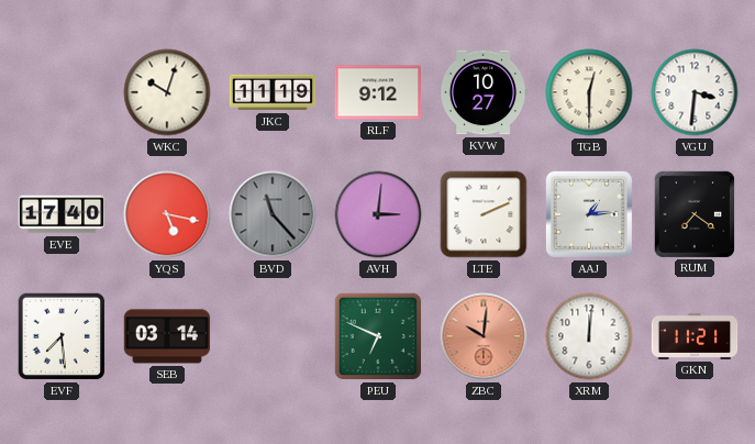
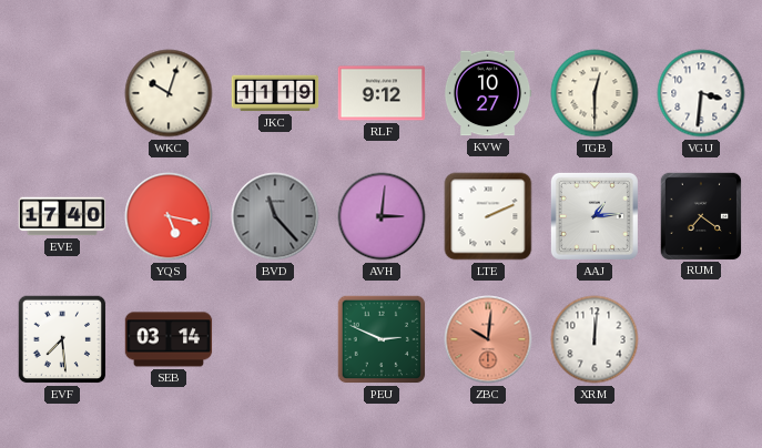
PEU: 6:49 -> 2:49 (382, 339)
GKN: 11:21 -> none (695, 336)
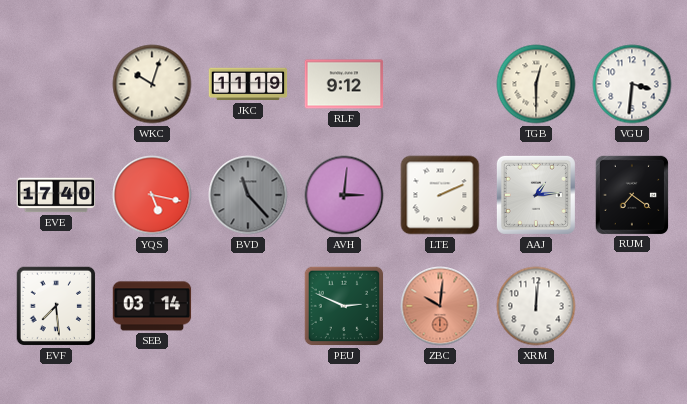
KVW: 10:27 -> none (488, 93)
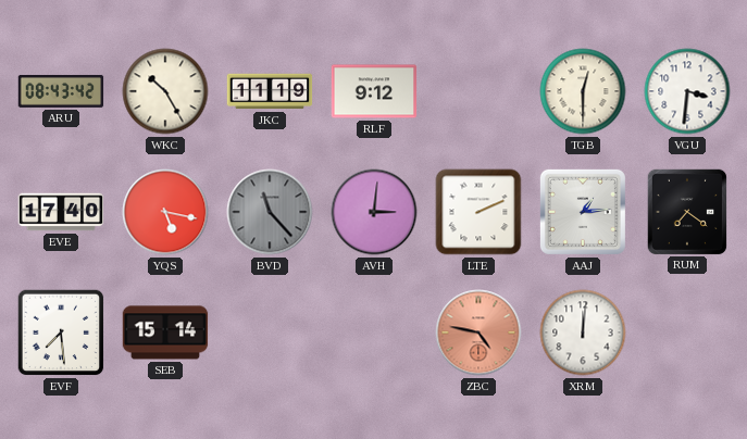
ARU: none -> 08:43 (61, 91)
WKC: 10:03 -> 10:25 (165, 91)
SEB: 03:14 -> 15:14 (165, 333)
PEU: 2:49 -> none (344, 306)
ZBC: 10:01 -> 4:47 (478, 333)
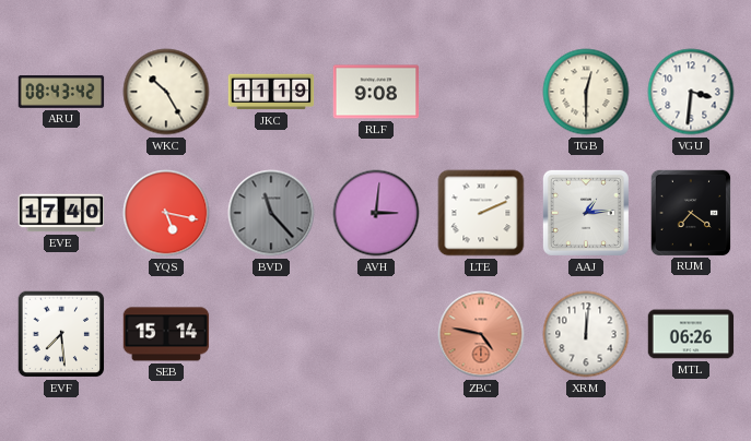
RLF: 9:12 -> 9:08 (376, 92)
MTL: none -> 06:26 (691, 334)
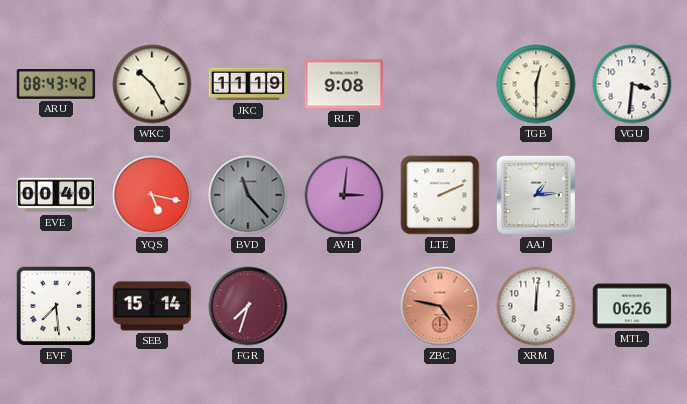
EVE: 17:40 -> 00:40 (56, 195)
RUM: 7:21 -> none (690, 212)
FGR: none -> 7:33 (248, 306)
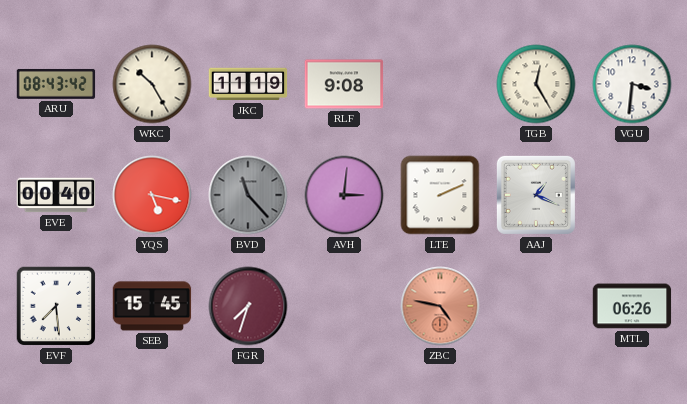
TGB: 12:30 -> 12:25 (536, 84)
AAJ: 1:14 -> 1:19 (536, 195)
SEB: 15:14 -> 15:45 (152, 306)
XRM: 12:01 -> none (536, 306)
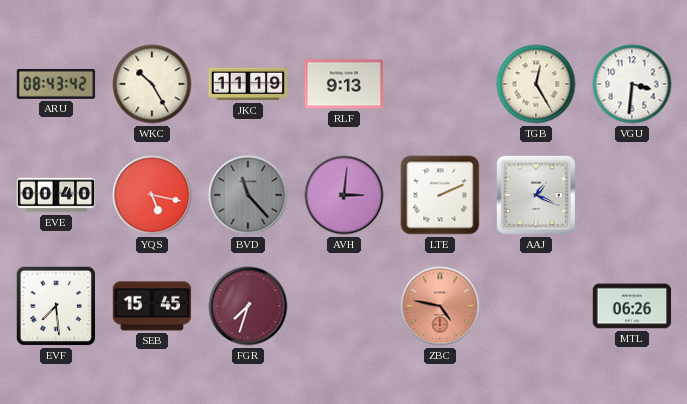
RLF: 9:08 -> 9:13 (344, 84)
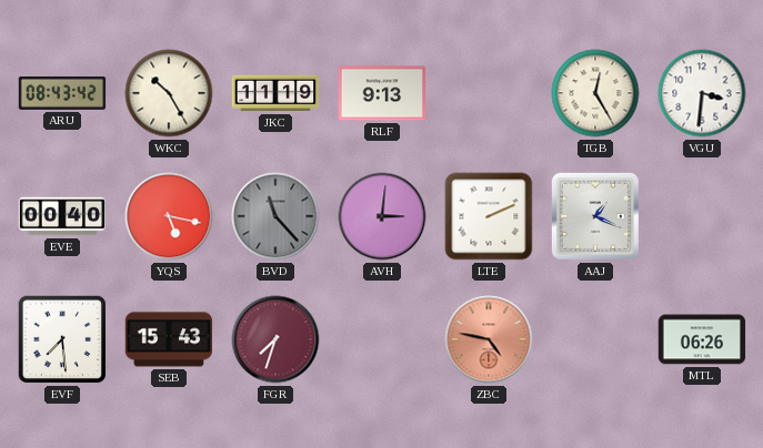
SEB: 15:45 -> 15:43 (169, 339)
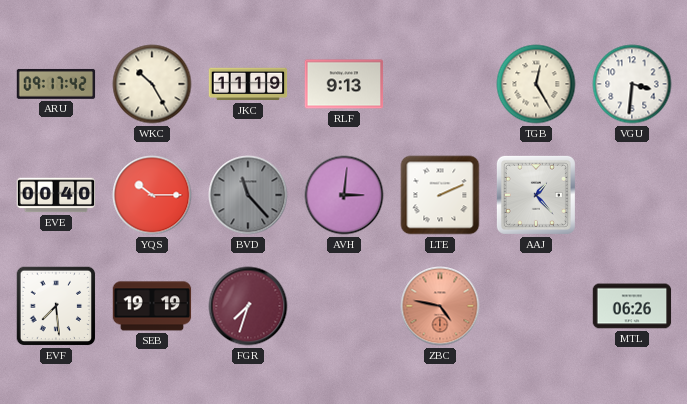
ARU: 08:43 -> 09:17 (56, 84)
YQS: 5:17 -> 10:15 (152, 195)
AAJ: 1:19 -> 1:23 (536, 195)
SEB: 15:43 -> 19:19 (152, 306)
